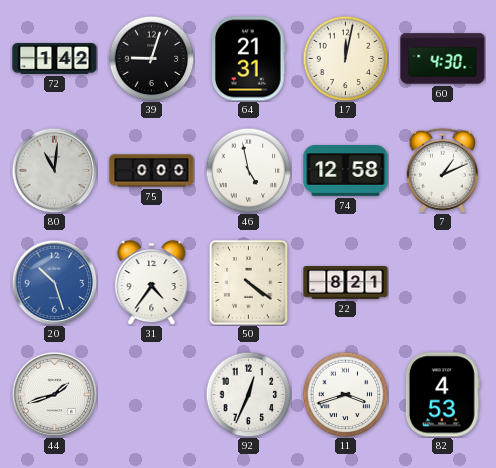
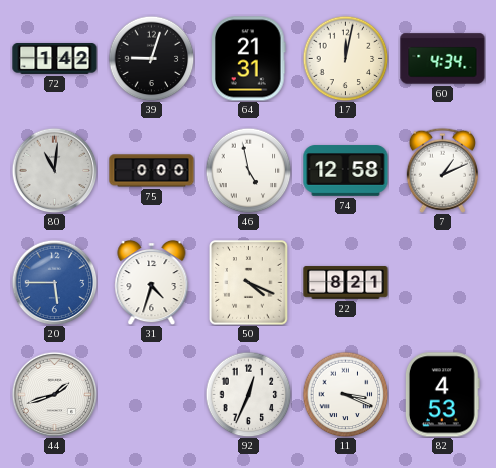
60: 4:30 -> 4:34 (443, 59)
20: 10:27 -> 5:45 (54, 282)
31: 4:36 -> 4:33 (152, 282)
50: 4:21 -> 4:19 (249, 283)
11: 3:42 -> 3:19 (345, 394)
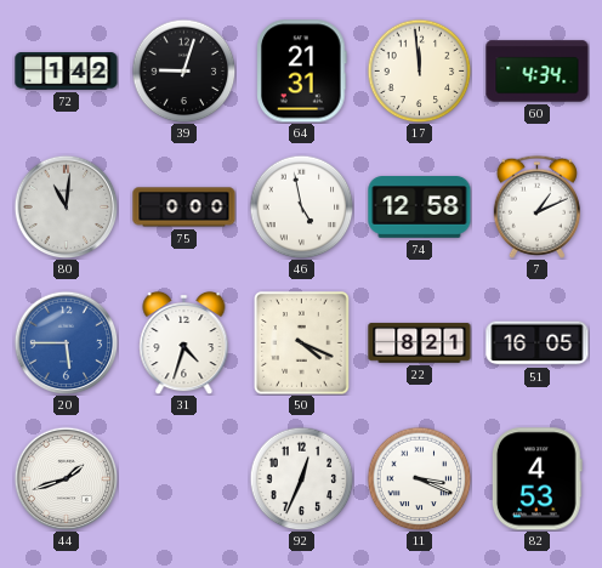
17: 12:02 -> 11:59 (419, 70)
51: none -> 16:05 (538, 343)
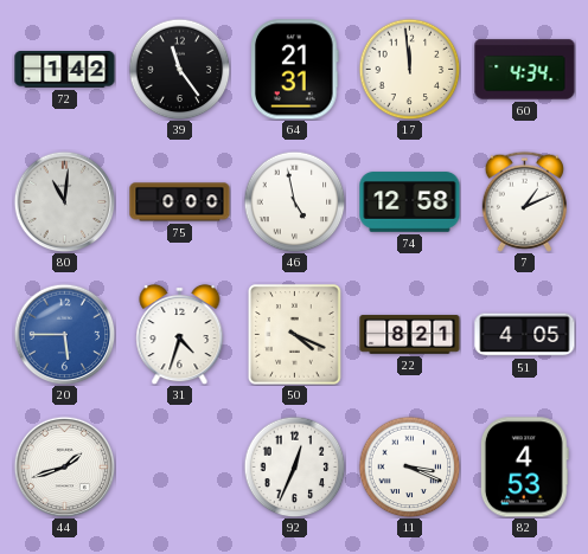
39: 9:03 -> 11:24 (179, 69)
51: 16:05 -> 4:05 (525, 335)
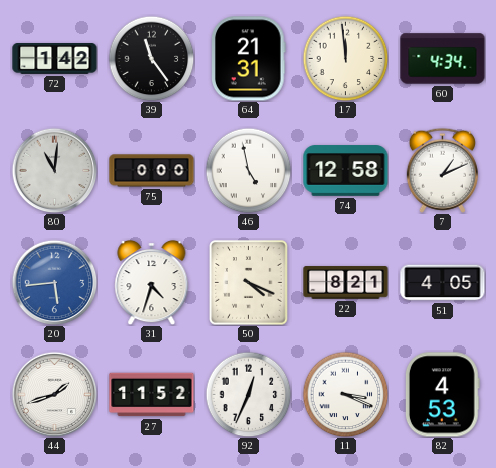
20: 5:45 -> 5:44 (54, 282)
27: none -> 11:52 (152, 395)
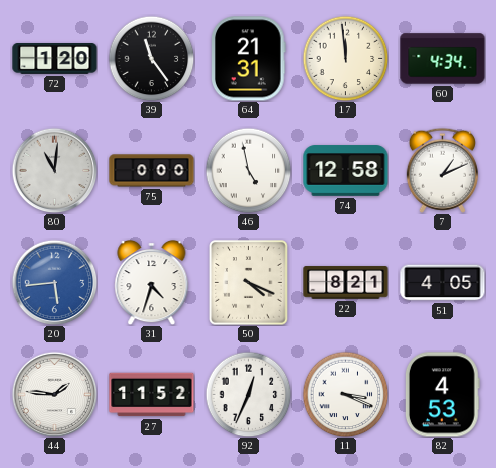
72: 1:42 -> 1:20 (55, 59)
44: 1:42 -> 1:46 (54, 394)
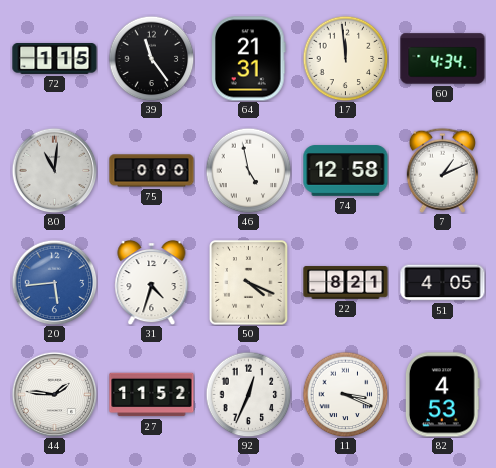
72: 1:20 -> 1:15 (55, 59)
